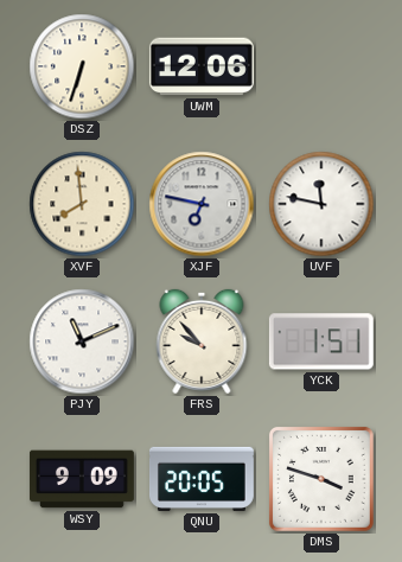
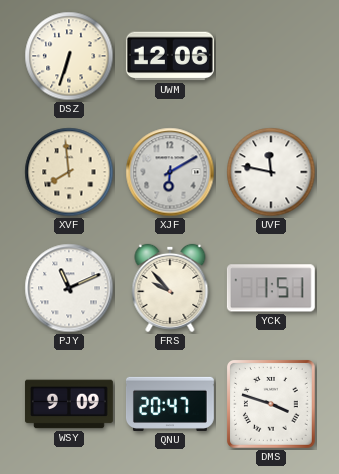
XJF: 6:47 -> 6:10 (170, 172)
QNU: 20:05 -> 20:47 (170, 404)
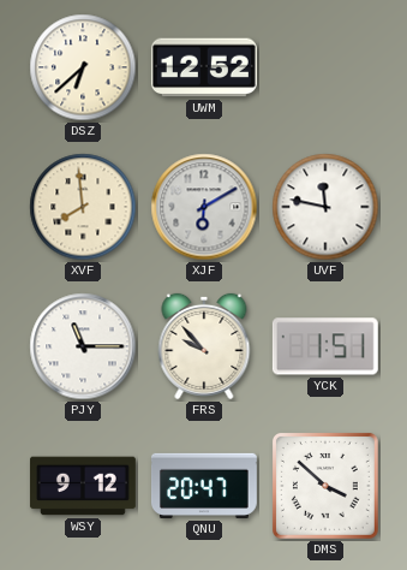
DSZ: 6:33 -> 6:38 (83, 67)
UWM: 12:06 -> 12:52 (204, 67)
PJY: 11:11 -> 11:15 (83, 346)
WSY: 9:09 -> 9:12 (83, 486)
DMS: 3:48 -> 3:52 (325, 486)
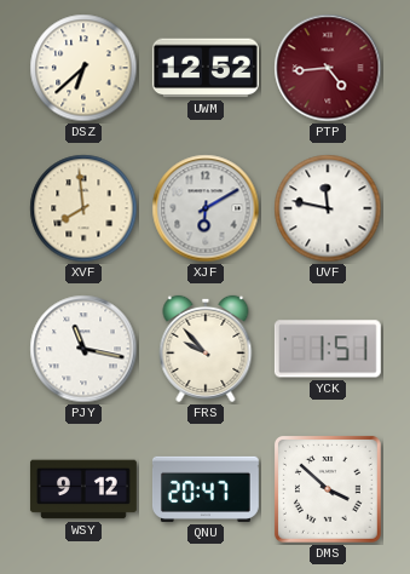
PTP: none -> 4:44 (328, 68)
PJY: 11:15 -> 11:17 (83, 349)
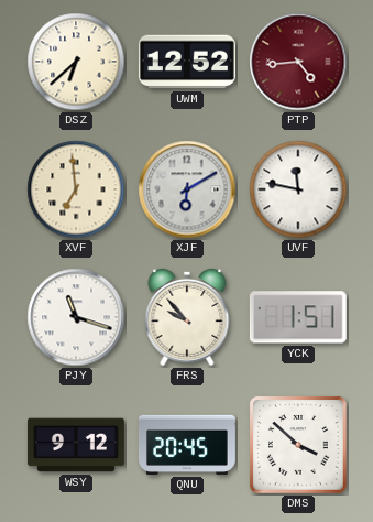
XVF: 7:59 -> 6:59 (76, 189)
PJY: 11:17 -> 11:18 (76, 317)
QNU: 20:47 -> 20:45 (187, 445)
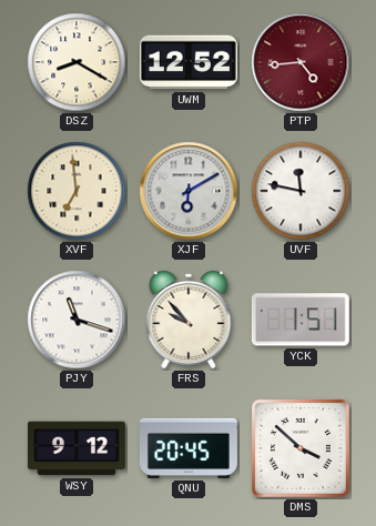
DSZ: 6:38 -> 8:20 (77, 62)
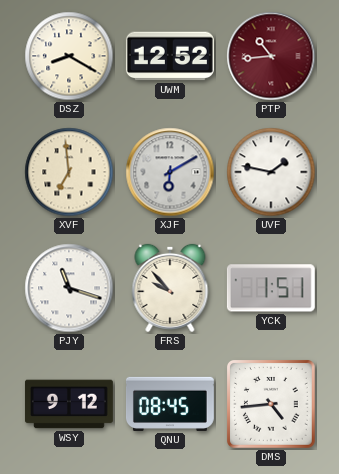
PTP: 4:44 -> 10:44 (271, 56)
UVF: 11:47 -> 1:47 (271, 172)
QNU: 20:45 -> 08:45 (170, 404)
DMS: 3:52 -> 4:44 (271, 404)
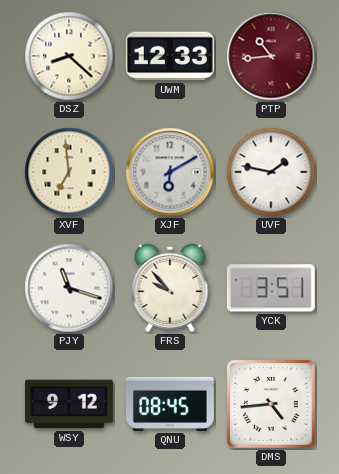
DSZ: 8:20 -> 8:22 (69, 56)
UWM: 12:52 -> 12:33 (170, 56)
YCK: 1:51 -> 3:51 (271, 288)
